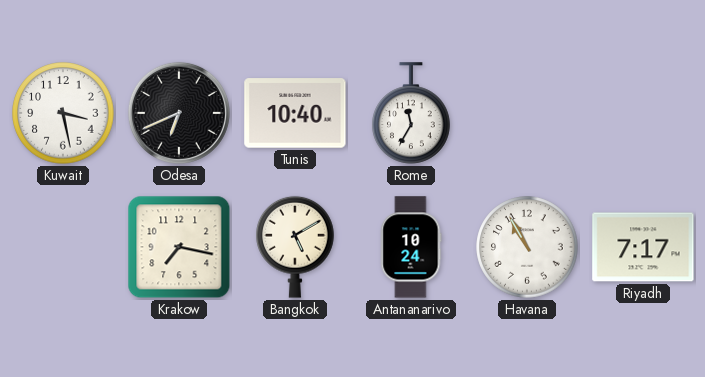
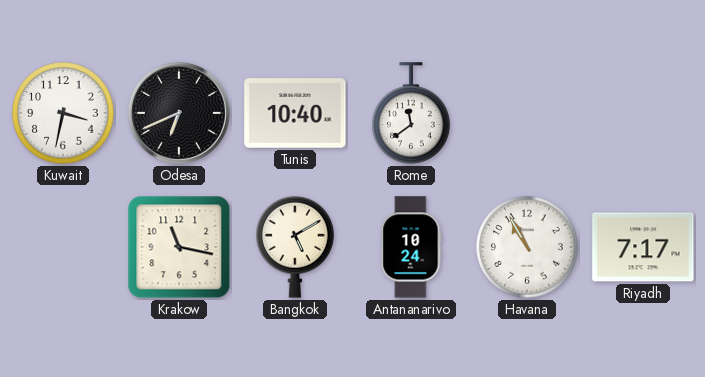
Kuwait: 3:28 -> 3:32 (63, 113)
Rome: 11:35 -> 11:39 (411, 113)
Krakow: 7:17 -> 11:17 (179, 247)
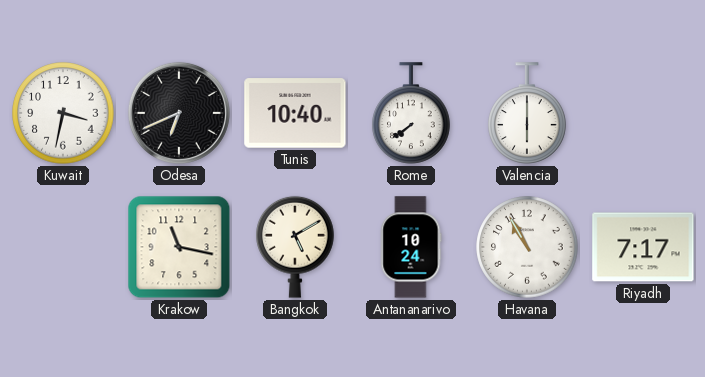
Rome: 11:39 -> 7:39 (411, 113)
Valencia: none -> 6:00 (527, 113)
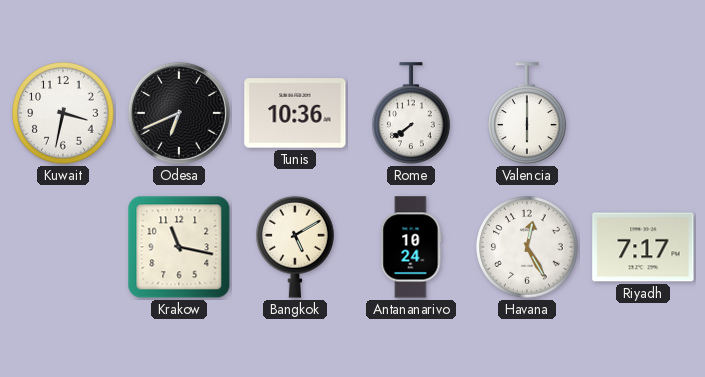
Tunis: 10:40 -> 10:36 (295, 113)
Havana: 10:55 -> 12:25 (527, 247)
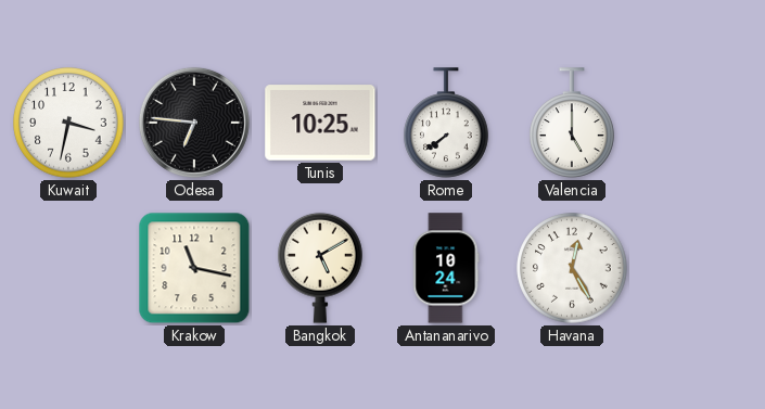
Odesa: 6:41 -> 6:46 (194, 123)
Tunis: 10:36 -> 10:25 (320, 123)
Valencia: 6:00 -> 5:00 (572, 123)
Riyadh: 7:17 -> none (643, 247)
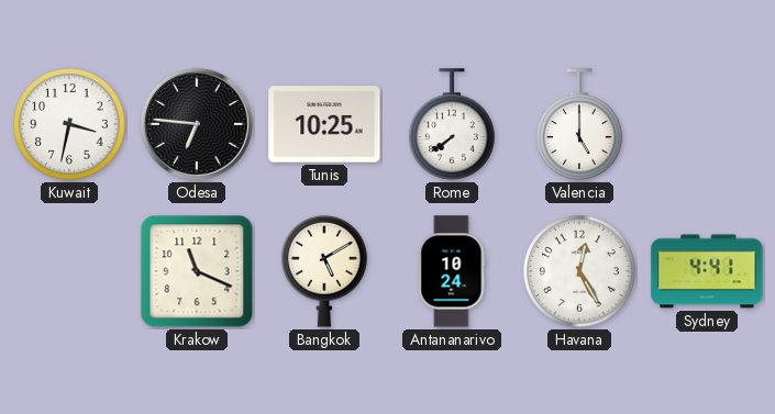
Krakow: 11:17 -> 11:19 (197, 271)
Sydney: none -> 4:41 (707, 271)
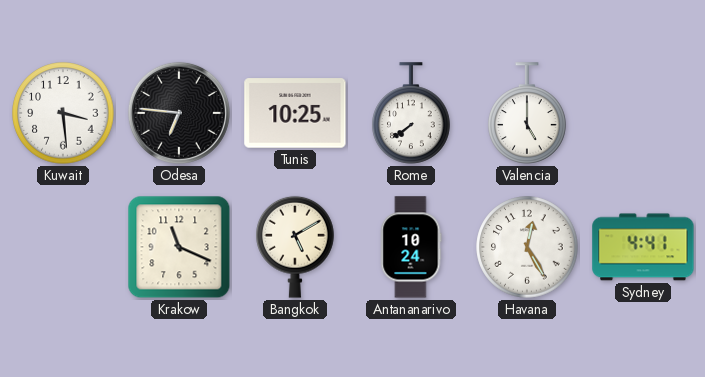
Kuwait: 3:32 -> 3:29 (63, 113)
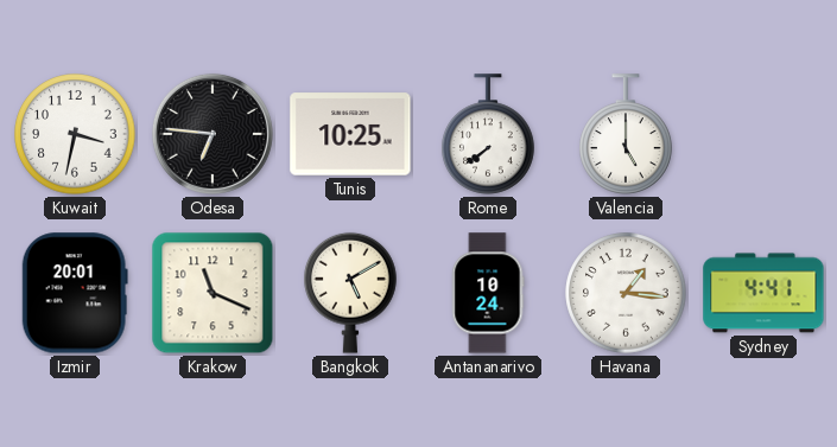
Kuwait: 3:29 -> 3:32 (75, 134)
Izmir: none -> 20:01 (75, 293)
Havana: 12:25 -> 1:16 (626, 293)
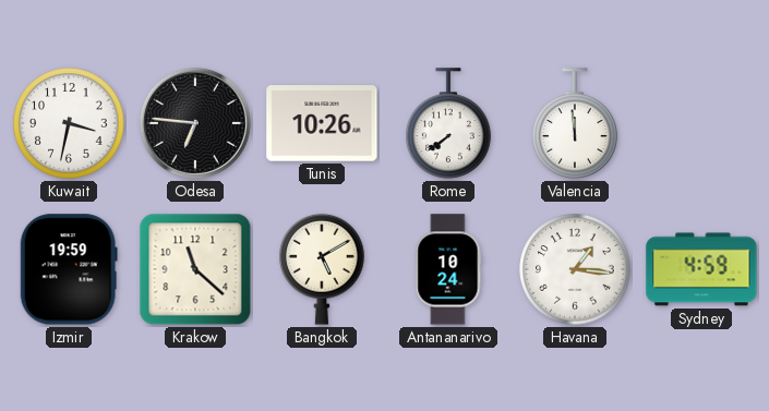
Tunis: 10:25 -> 10:26 (322, 123)
Valencia: 5:00 -> 11:59 (575, 123)
Izmir: 20:01 -> 19:59 (69, 269)
Krakow: 11:19 -> 11:22 (195, 269)
Sydney: 4:41 -> 4:59 (701, 269)
